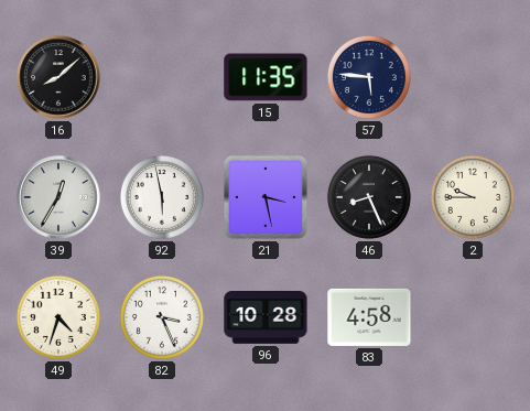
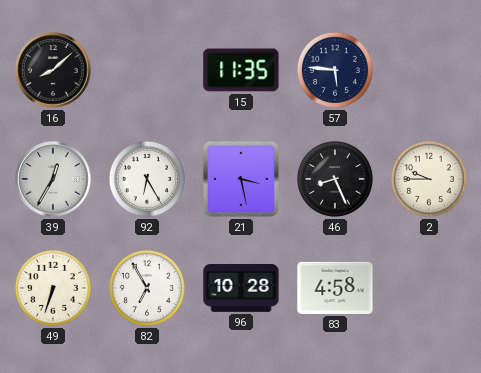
92: 5:58 -> 6:25 (147, 179)
49: 4:33 -> 6:33 (53, 288)
82: 3:26 -> 6:55 (147, 288)
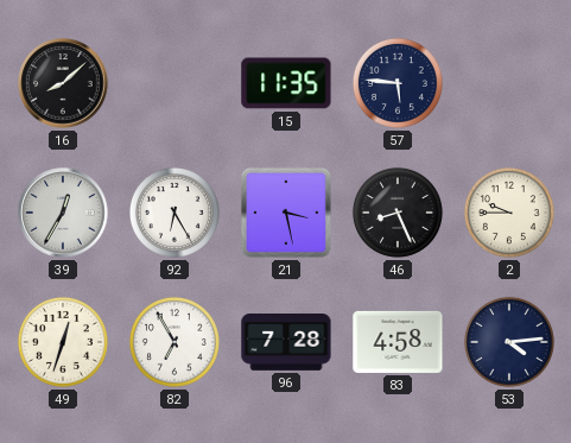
49: 6:33 -> 12:33 (63, 342)
96: 10:28 -> 7:28 (286, 343)
53: none -> 4:14 (509, 342)
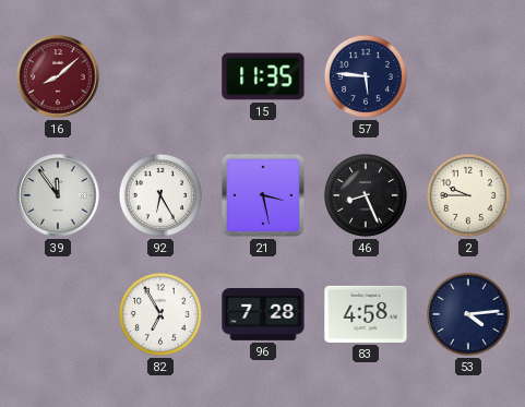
16 dial: black -> burgundy (58, 76)
39: 12:35 -> 11:54 (58, 195)
49: 12:33 -> none (63, 342)
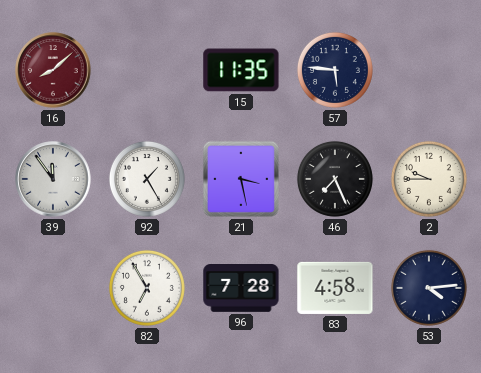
92: 6:25 -> 1:25 (147, 179)
46: 8:26 -> 7:26 (335, 179)
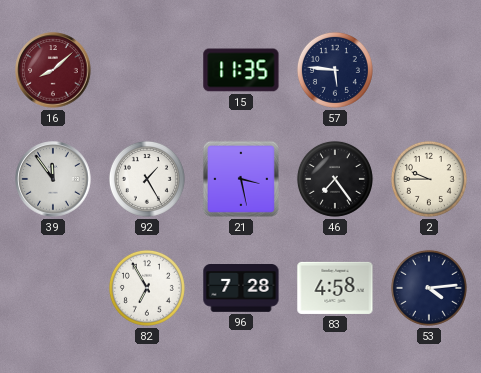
46: 7:26 -> 7:24 (335, 179)
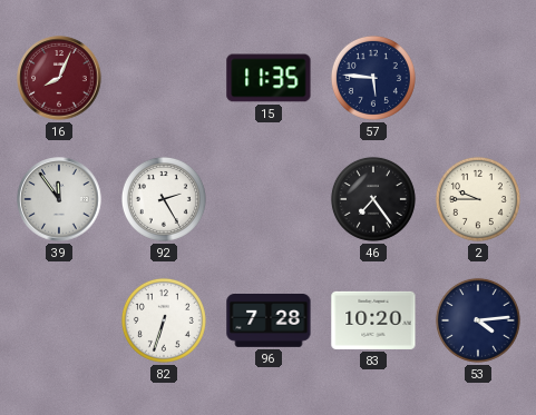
16: 8:08 -> 8:04 (59, 78)
92: 1:25 -> 2:25 (164, 199)
21: 3:28 -> none (241, 179)
82: 6:55 -> 6:33 (164, 320)
83: 4:58 -> 10:20 (373, 320)
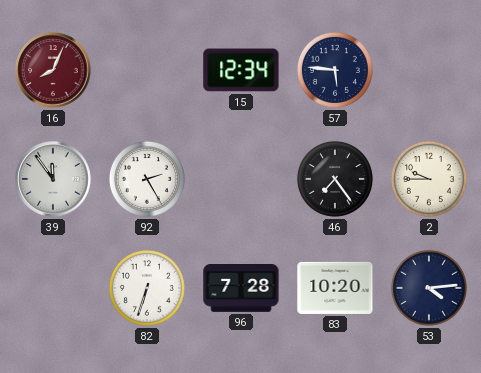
15: 11:35 -> 12:34 (241, 70)
